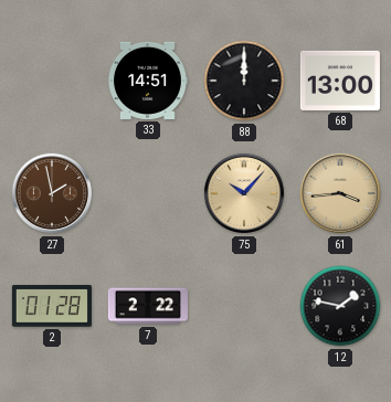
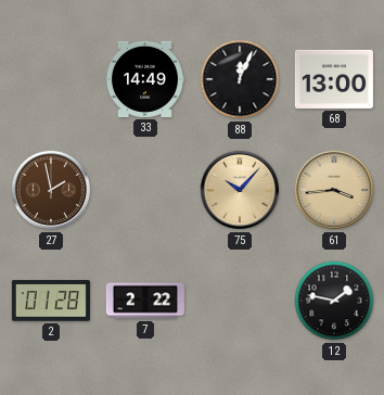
33: 14:51 -> 14:49 (144, 79)
88: 12:00 -> 12:04 (240, 79)
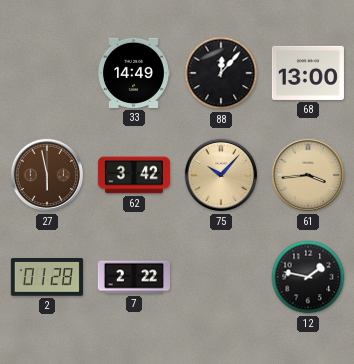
88: 12:04 -> 12:07 (221, 73)
27: 1:58 -> 5:58 (47, 175)
62: none -> 3:42 (134, 175)
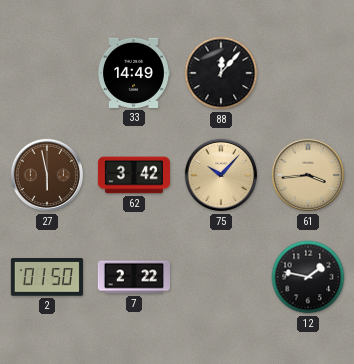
68: 13:00 -> none (308, 73)
2: 01:28 -> 01:50 (47, 277)
